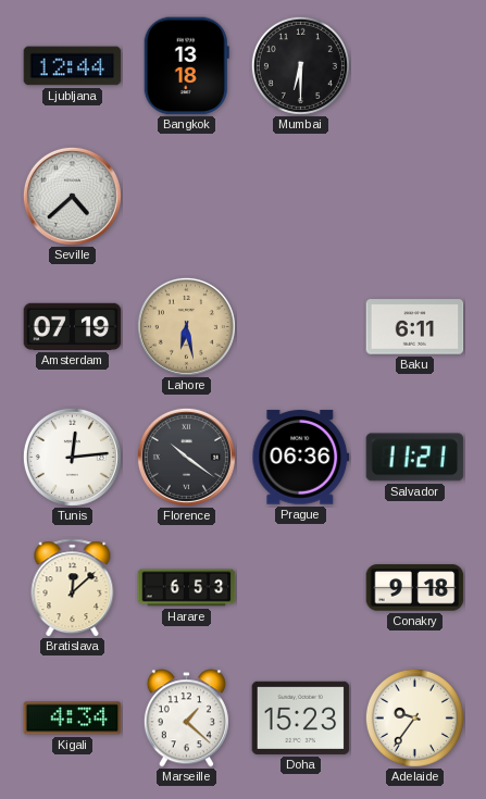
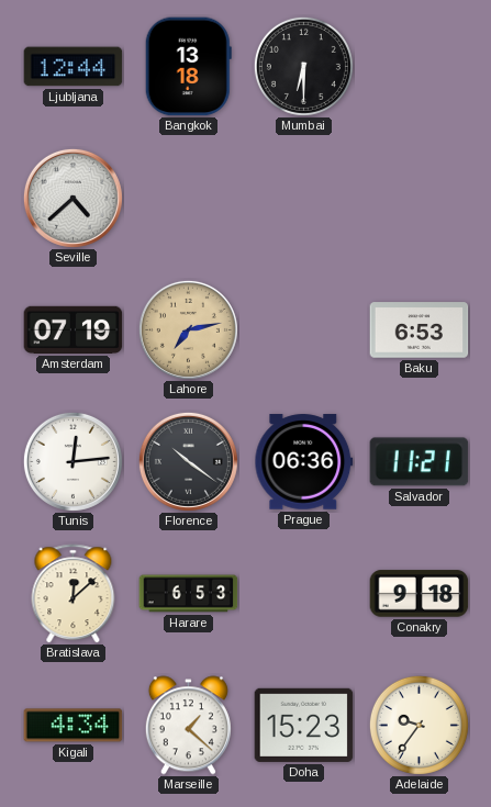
Lahore: 6:28 -> 7:13 (188, 329)
Baku: 6:11 -> 6:53 (420, 330)
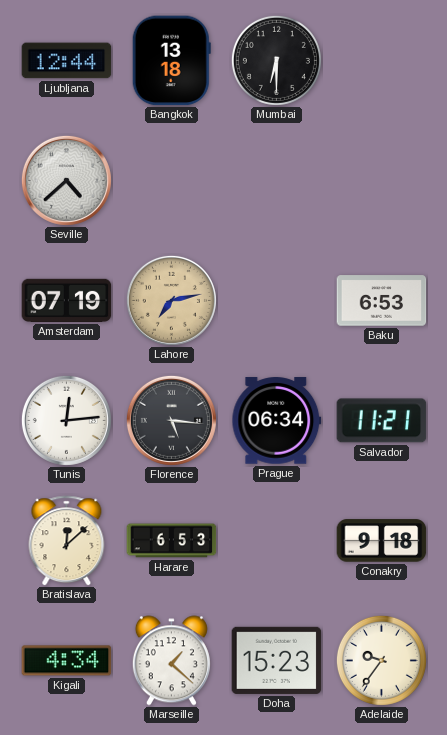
Florence: 10:21 -> 5:16 (171, 420)
Prague: 06:36 -> 06:34 (277, 421)
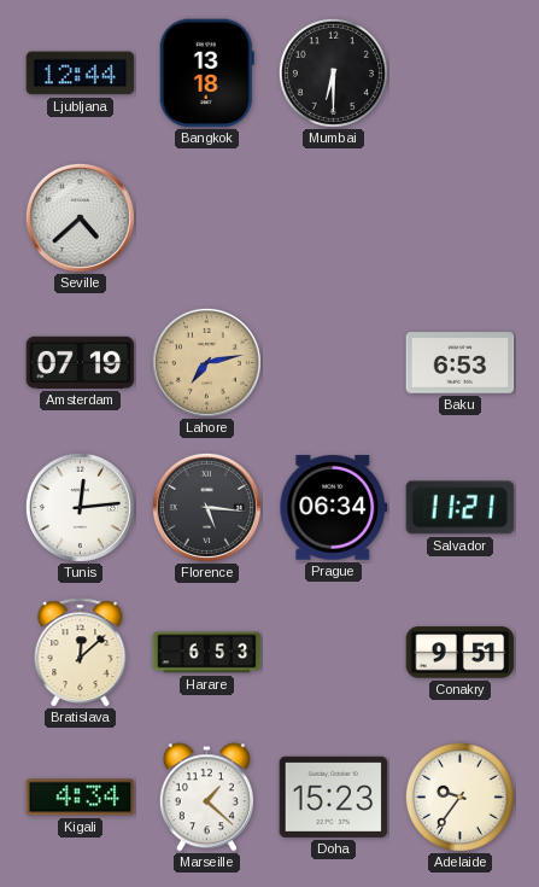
Conakry: 9:18 -> 9:51 (461, 653)
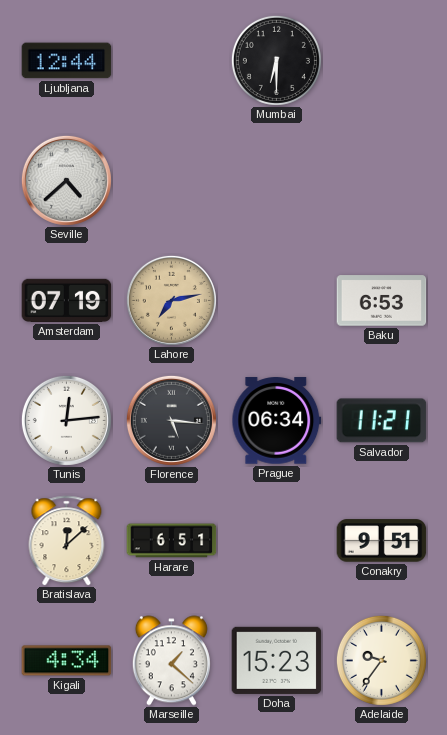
Bangkok: 13:18 -> none (206, 74)
Harare: 6:53 -> 6:51 (172, 541)
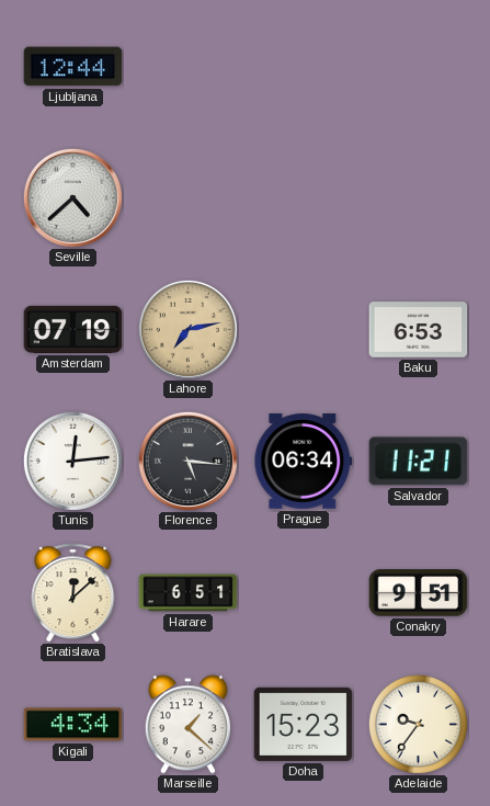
Mumbai: 6:30 -> none (276, 60)
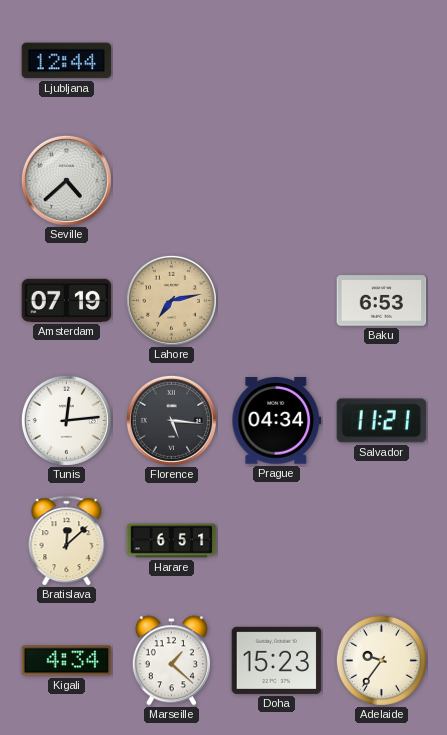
Prague: 06:34 -> 04:34 (277, 421)
Conakry: 9:51 -> none (419, 593)
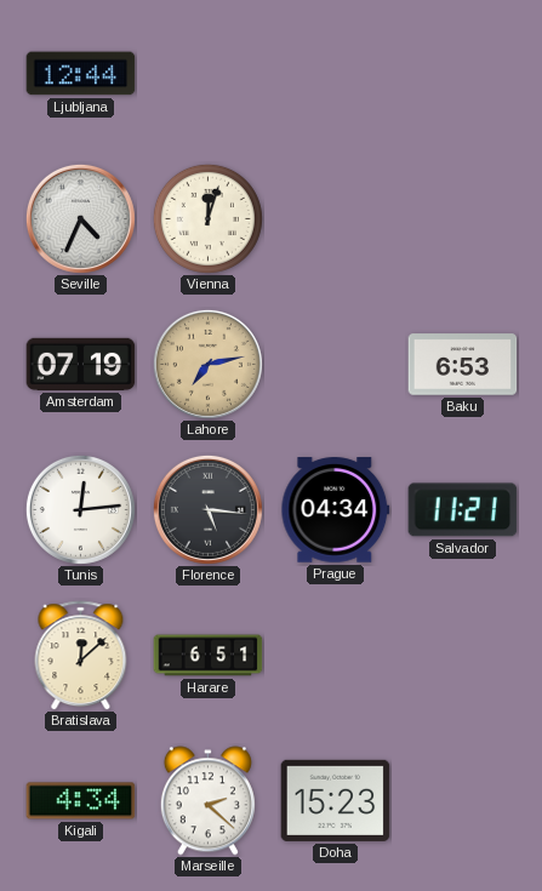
Seville: 4:38 -> 4:34 (80, 218)
Vienna: none -> 12:03 (207, 218)
Marseille: 1:22 -> 2:22 (207, 801)
Adelaide: 9:36 -> none (381, 660)
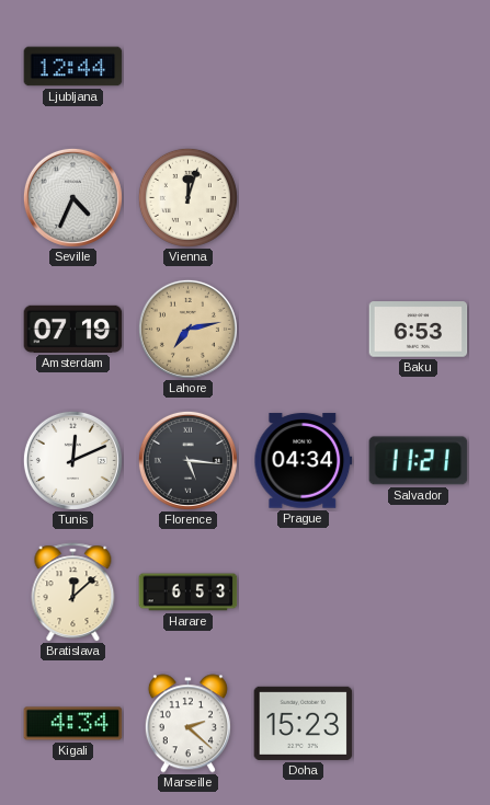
Tunis: 12:14 -> 12:11 (72, 460)
Harare: 6:51 -> 6:53 (189, 593)
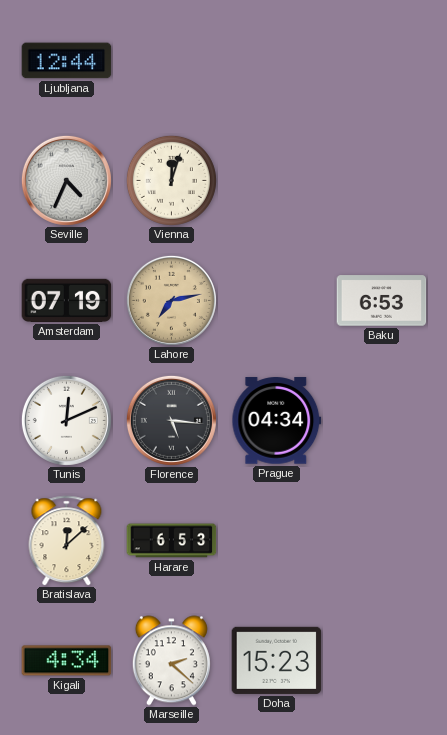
Salvador: 11:21 -> none (419, 461)
